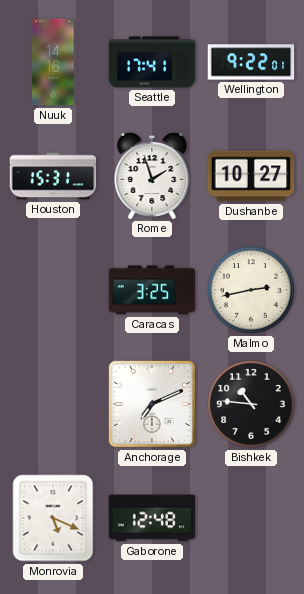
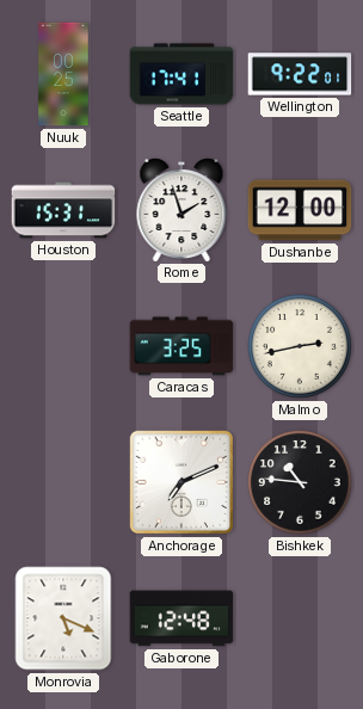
Nuuk: 14:16 -> 00:25 (63, 74)
Dushanbe: 10:27 -> 12:00 (300, 210)
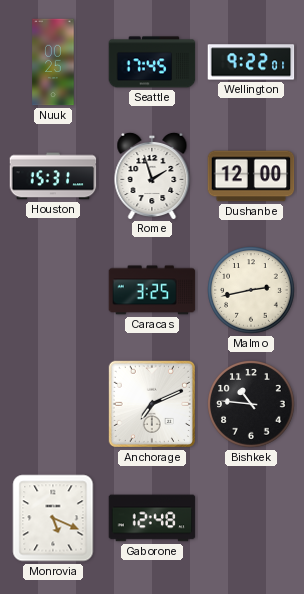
Seattle: 17:41 -> 17:45 (152, 62)
